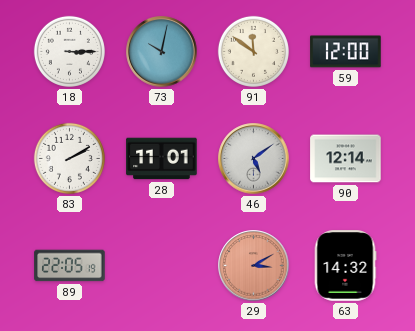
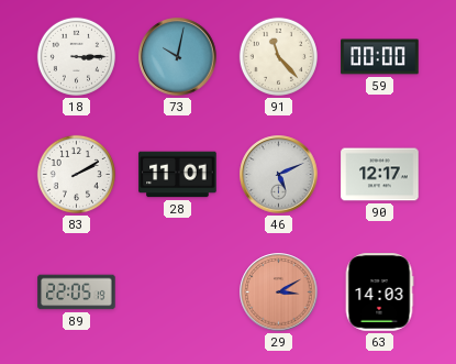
91: 11:51 -> 11:23 (278, 56)
59: 12:00 -> 00:00 (380, 57)
46: 5:09 -> 5:11 (279, 175)
90: 12:14 -> 12:17 (380, 175)
63: 14:32 -> 14:03 (379, 293)
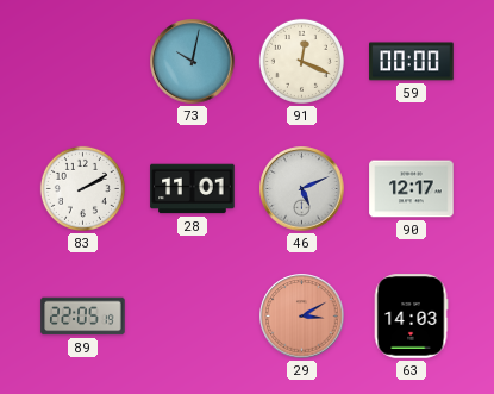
18: 3:15 -> none (76, 56)
91: 11:23 -> 12:19 (301, 61)
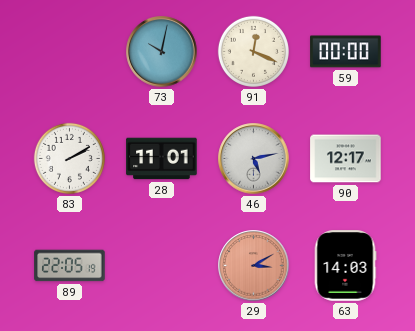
46: 5:11 -> 5:13 (254, 159)
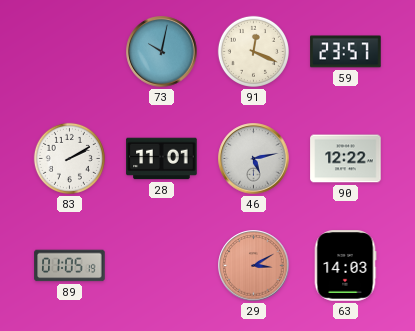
59: 00:00 -> 23:57 (346, 52)
90: 12:17 -> 12:22 (346, 159)
89: 22:05 -> 01:05 (70, 266)
